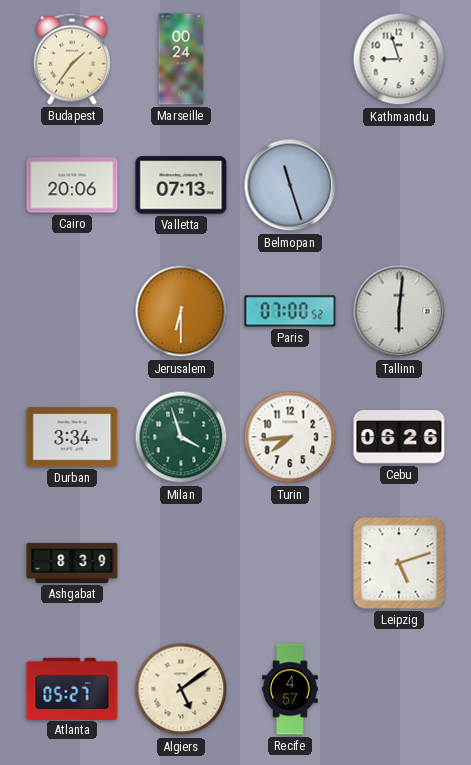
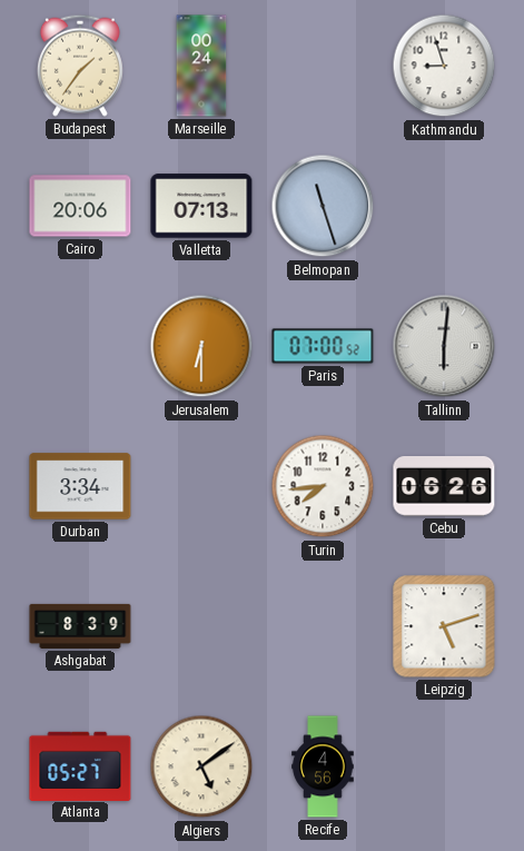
Milan: 3:57 -> none (181, 437)
Recife: 4:57 -> 4:56 (323, 766)
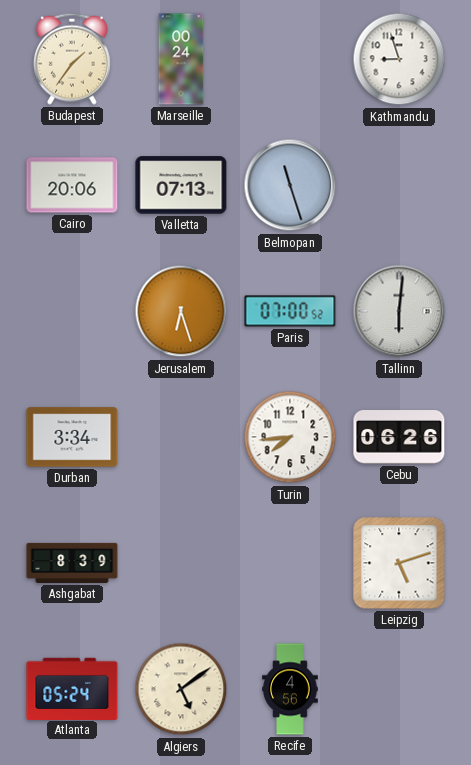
Jerusalem: 6:30 -> 6:27 (181, 311)
Atlanta: 05:27 -> 05:24 (72, 688)
